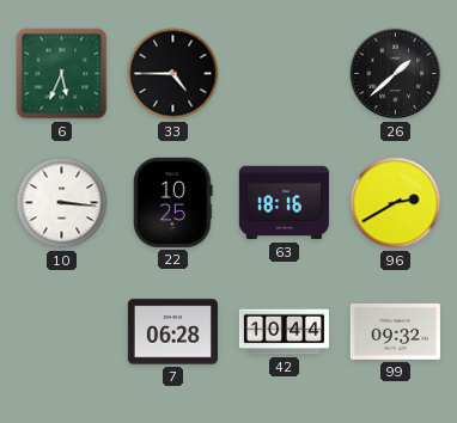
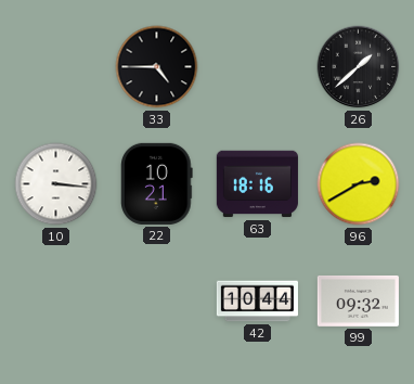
6: 5:34 -> none (62, 74)
22: 10:25 -> 10:21 (157, 183)
7: 06:28 -> none (172, 332)
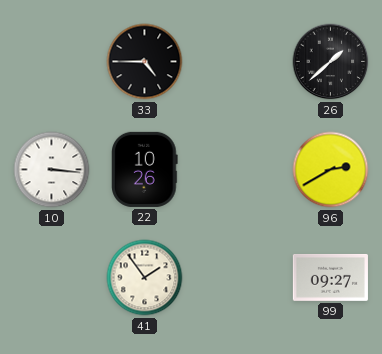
22: 10:21 -> 10:26 (145, 169)
63: 18:16 -> none (257, 184)
41: none -> 1:54 (145, 278)
42: 10:44 -> none (257, 302)
99: 09:32 -> 09:27 (330, 277)
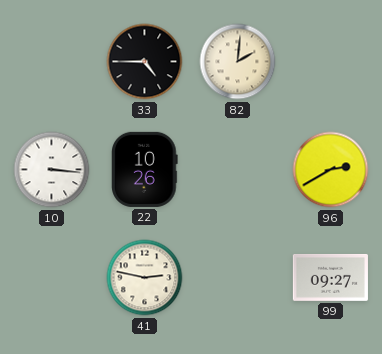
82: none -> 2:01 (238, 62)
26: 1:38 -> none (331, 62)
41: 1:54 -> 2:47 (145, 278)
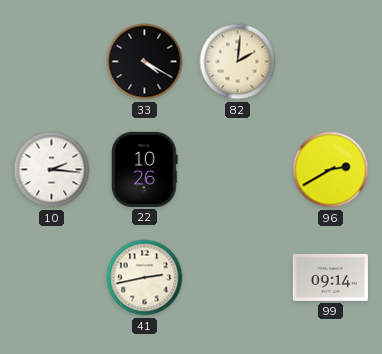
33: 4:45 -> 4:20 (145, 62)
10: 3:16 -> 2:16 (52, 170)
41: 2:47 -> 2:43 (145, 278)
99: 09:27 -> 09:14 (330, 277)
